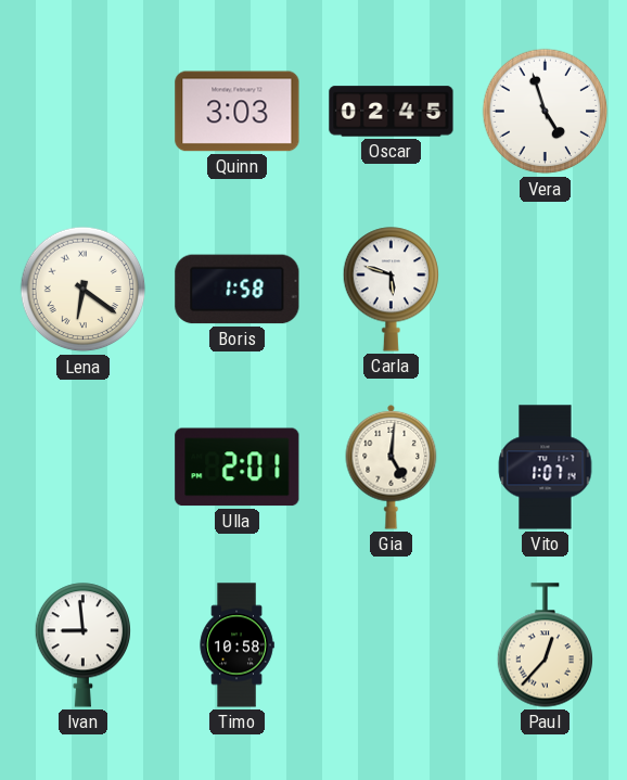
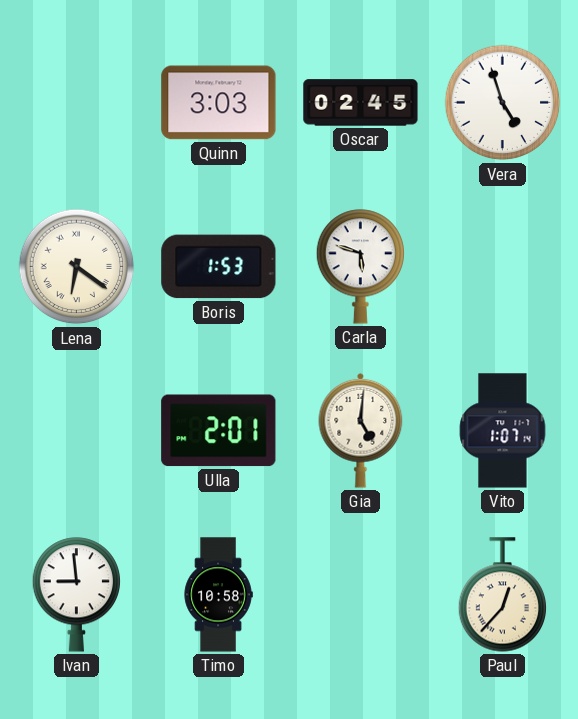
Boris: 1:58 -> 1:53 (219, 267)
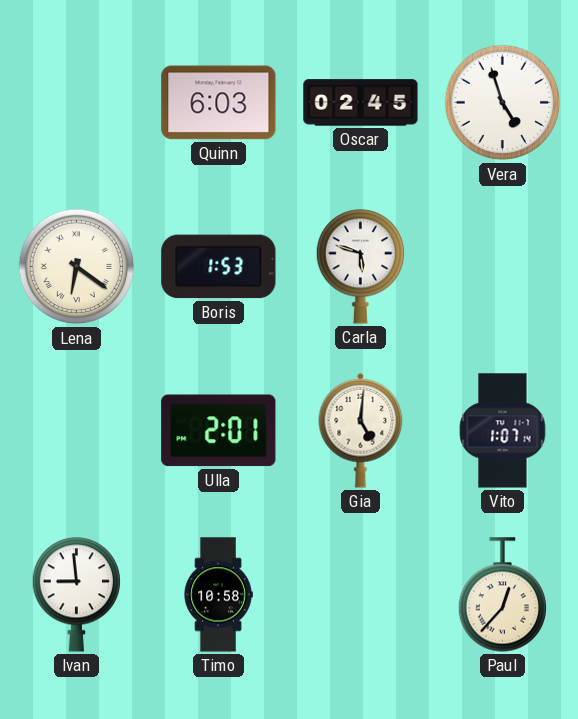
Quinn: 3:03 -> 6:03 (219, 103)
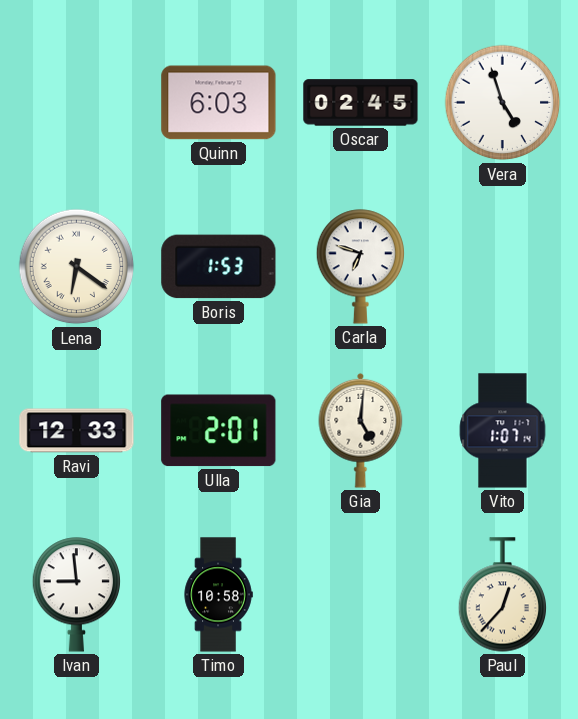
Carla: 5:48 -> 6:48 (361, 267)
Ravi: none -> 12:33 (77, 431)
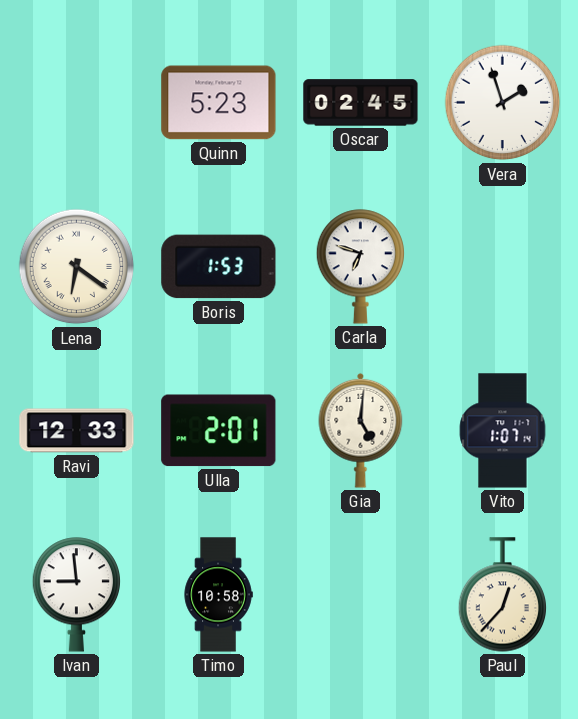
Quinn: 6:03 -> 5:23 (219, 103)
Vera: 4:57 -> 1:57 (503, 103)
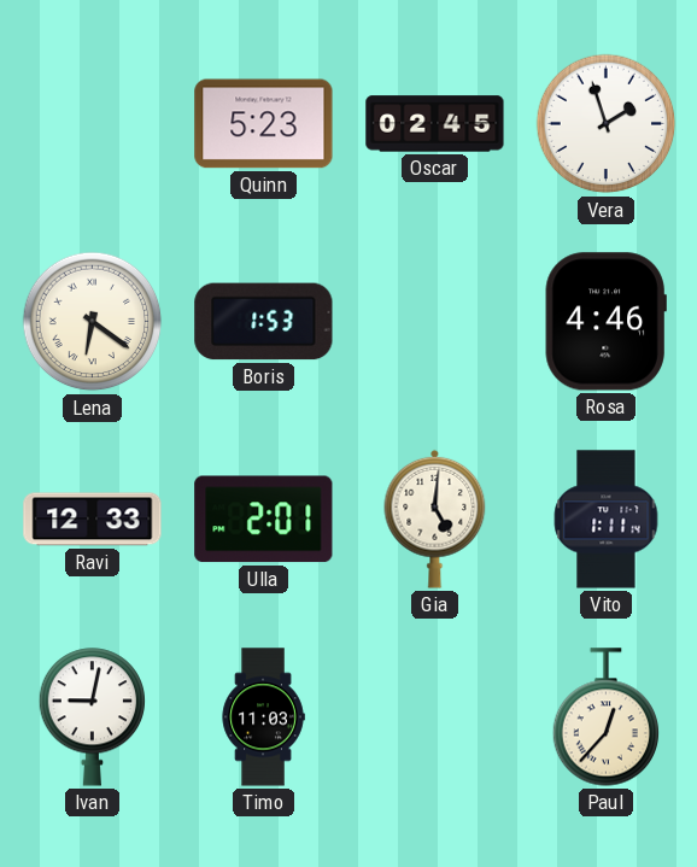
Carla: 6:48 -> none (361, 267)
Rosa: none -> 4:46 (605, 322)
Vito: 1:07 -> 1:11 (607, 520)
Ivan: 8:59 -> 9:02 (93, 717)
Timo: 10:58 -> 11:03 (263, 717)
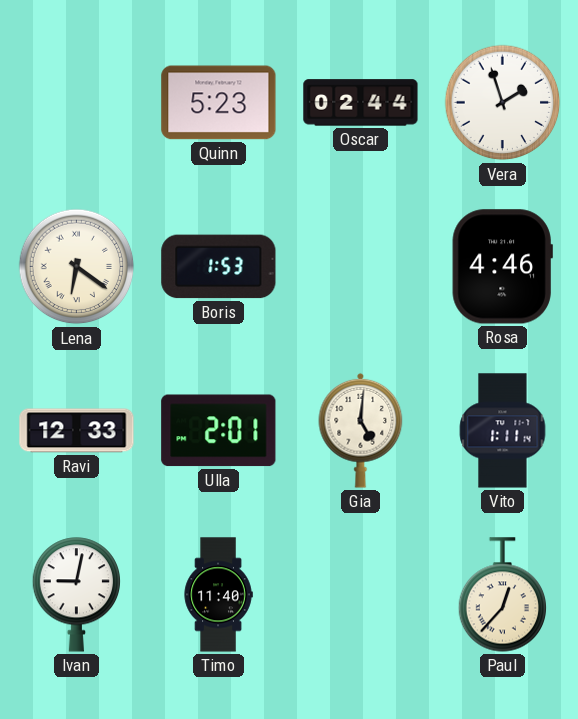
Oscar: 02:45 -> 02:44 (361, 103)
Timo: 11:03 -> 11:40 (218, 595)
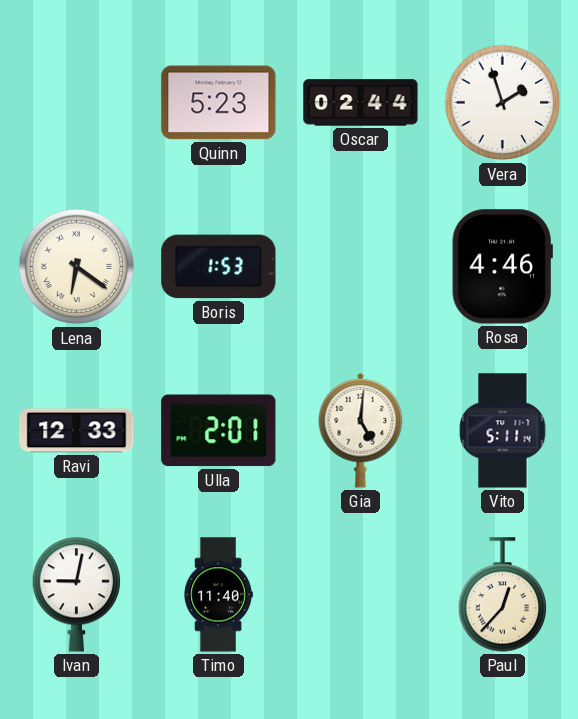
Vito: 1:11 -> 5:11 (503, 431)
